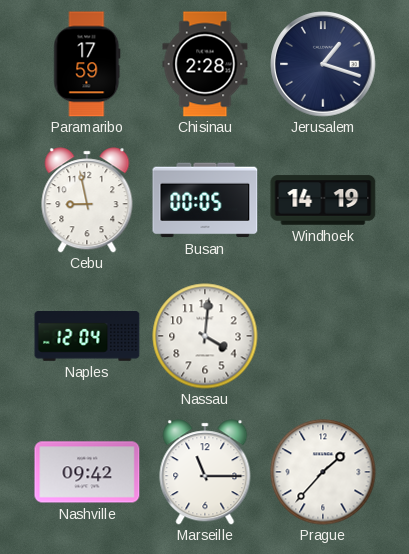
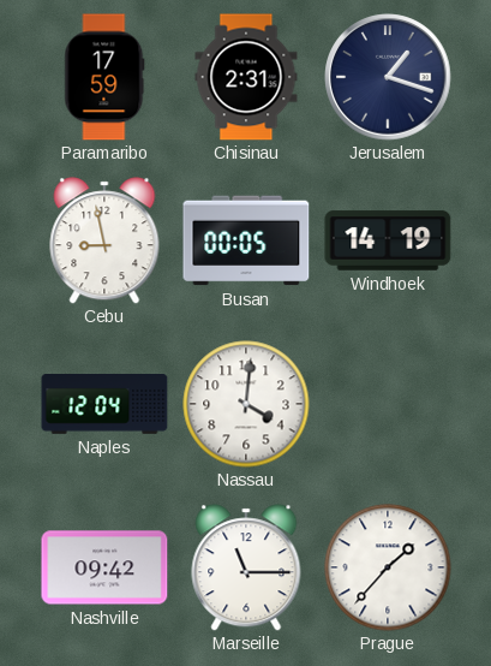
Chisinau: 2:28 -> 2:31 (246, 77)
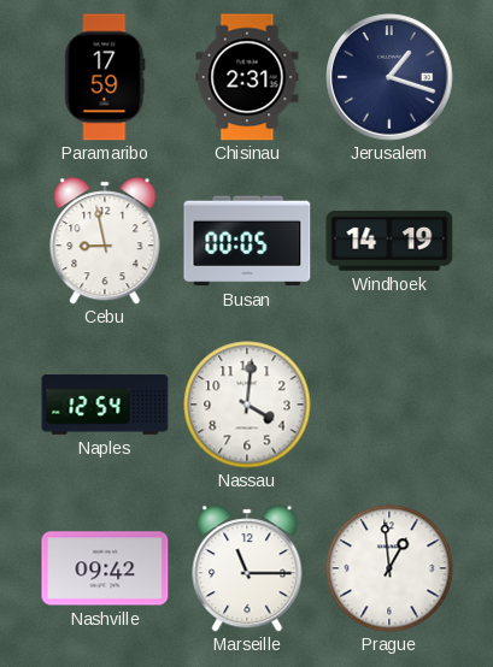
Naples: 12:04 -> 12:54 (105, 406)
Prague: 1:37 -> 12:59 (389, 568)
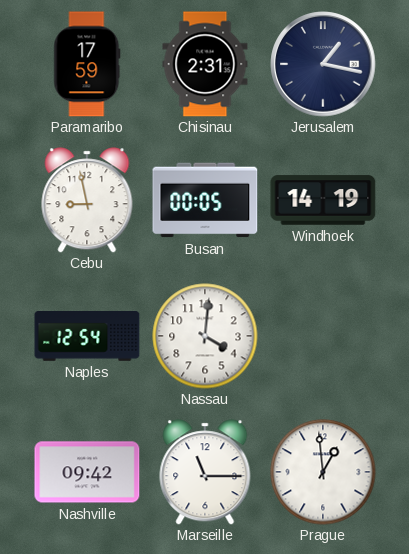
Jerusalem: 1:18 -> 1:17 (323, 64)
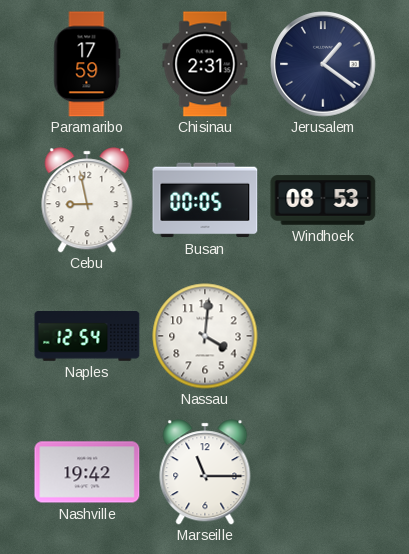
Jerusalem: 1:17 -> 1:21 (323, 64)
Windhoek: 14:19 -> 08:53 (323, 200)
Nashville: 09:42 -> 19:42 (87, 472)
Prague: 12:59 -> none (323, 472)
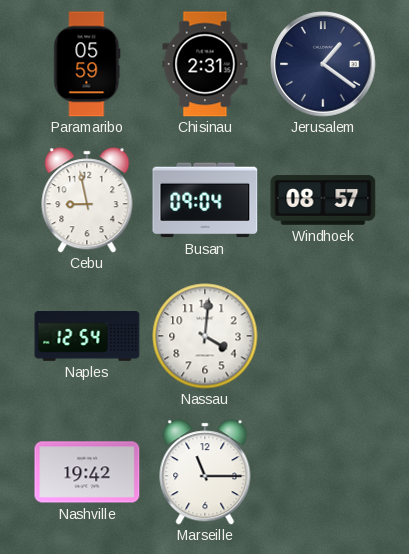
Paramaribo: 17:59 -> 05:59 (87, 64)
Busan: 00:05 -> 09:04 (205, 200)
Windhoek: 08:53 -> 08:57 (323, 200)
